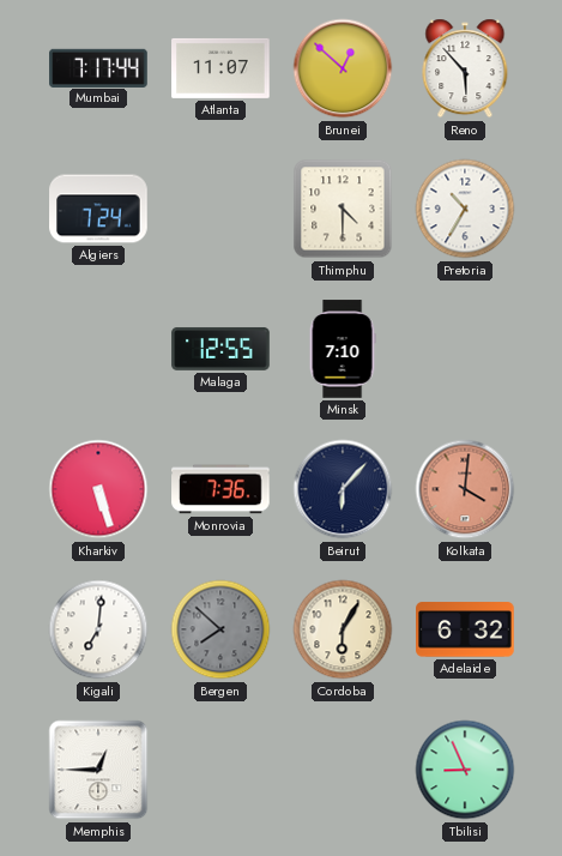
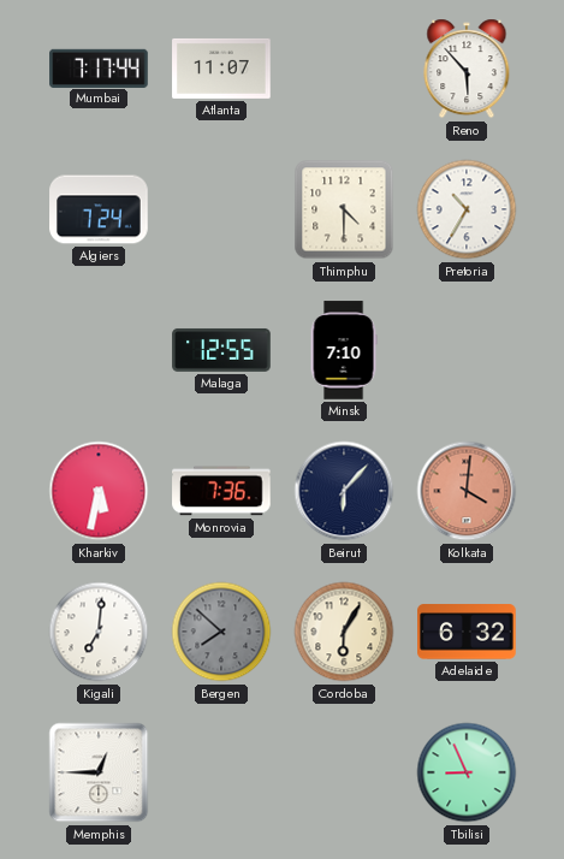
Brunei: 12:52 -> none (343, 68)
Kharkiv: 5:27 -> 5:32 (99, 491)
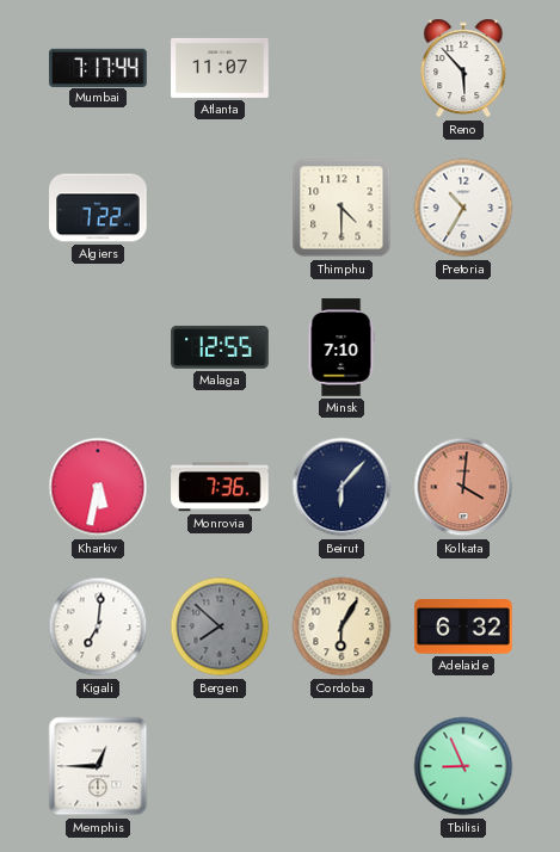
Algiers: 7:24 -> 7:22 (98, 208)
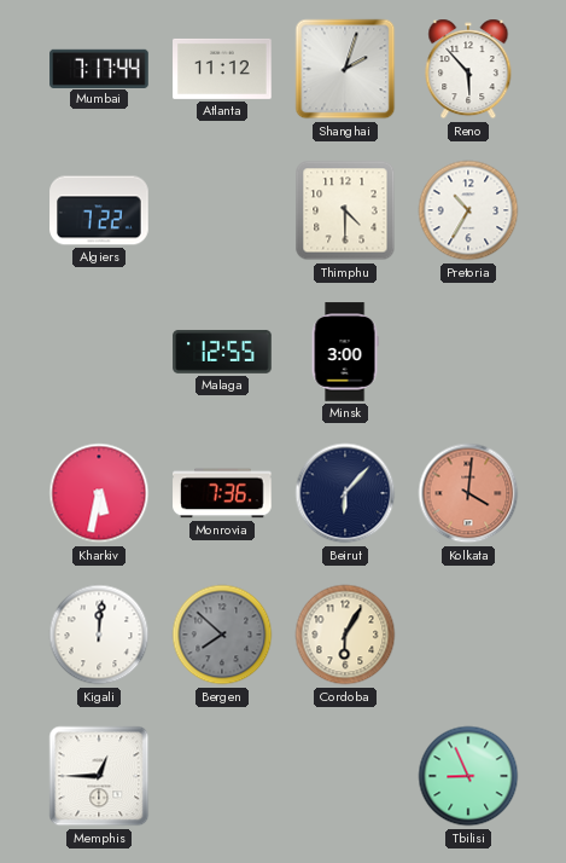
Atlanta: 11:07 -> 11:12 (222, 69)
Shanghai: none -> 2:03 (345, 69)
Minsk: 7:10 -> 3:00 (345, 352)
Kigali: 7:01 -> 12:01 (99, 635)
Adelaide: 6:32 -> none (463, 626)
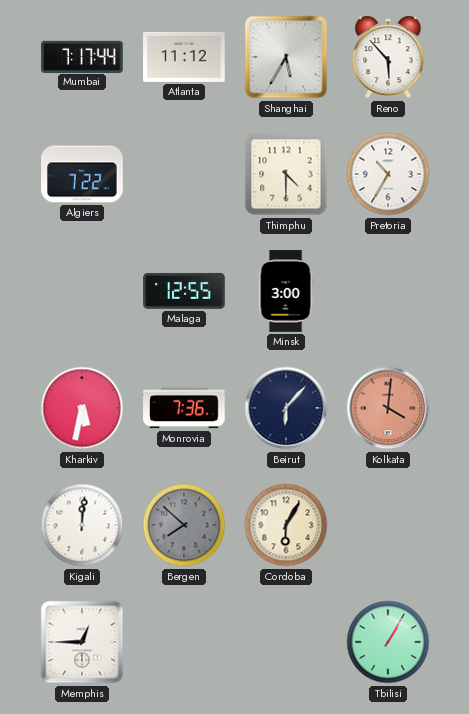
Shanghai: 2:03 -> 5:35 (286, 57)
Tbilisi: 8:56 -> 1:05 (388, 642)
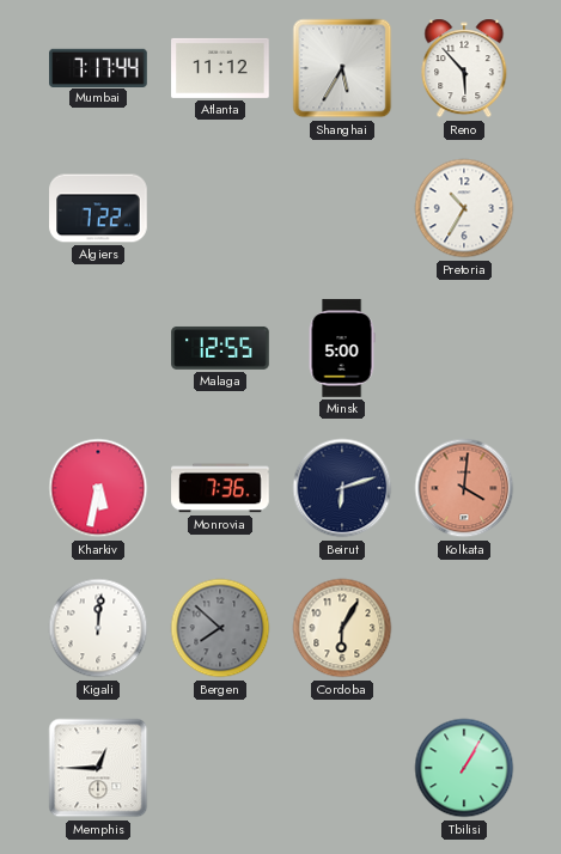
Thimphu: 4:30 -> none (286, 174)
Minsk: 3:00 -> 5:00 (342, 348)
Beirut: 6:07 -> 6:12 (342, 488)
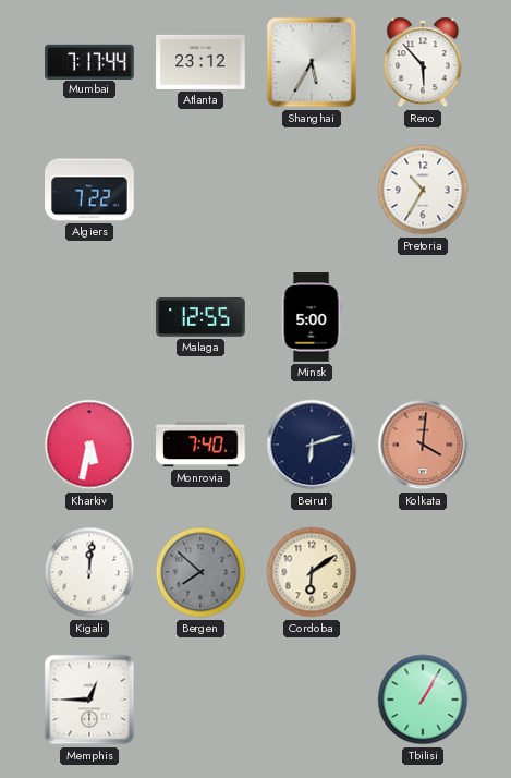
Atlanta: 11:12 -> 23:12 (200, 62)
Monrovia: 7:36 -> 7:40 (200, 445)
Cordoba: 6:05 -> 6:09 (312, 572)
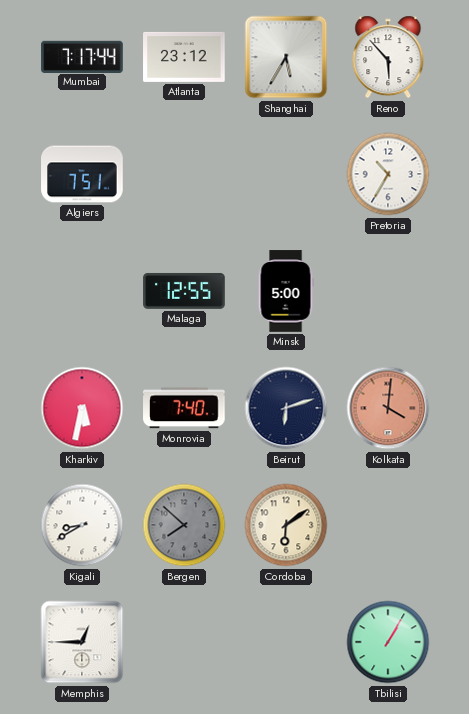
Algiers: 7:22 -> 7:51 (82, 174)
Kigali: 12:01 -> 8:40 (82, 525)
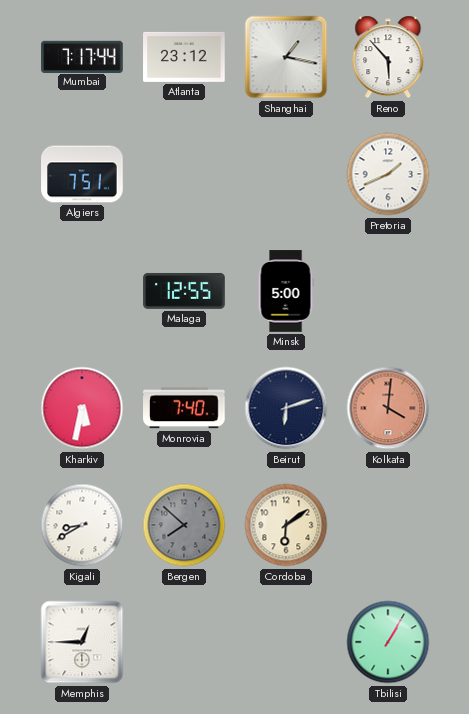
Shanghai: 5:35 -> 1:17 (286, 57)
Pretoria: 10:35 -> 1:41 (388, 174)
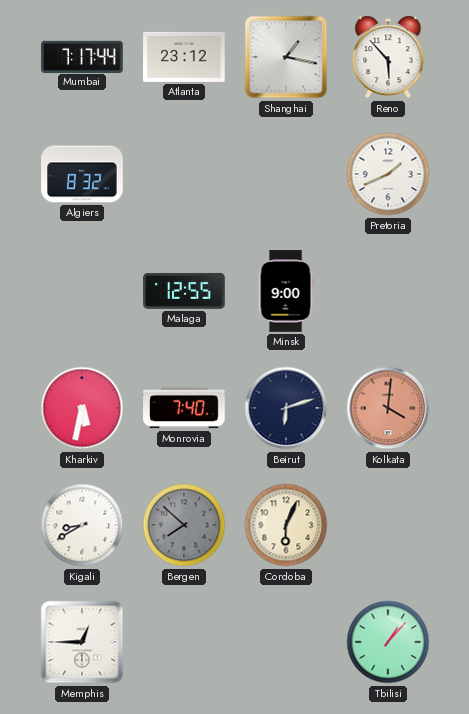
Algiers: 7:51 -> 8:32 (82, 174)
Minsk: 5:00 -> 9:00 (286, 291)
Cordoba: 6:09 -> 6:04 (286, 525)
Tbilisi: 1:05 -> 1:07 (388, 642)
